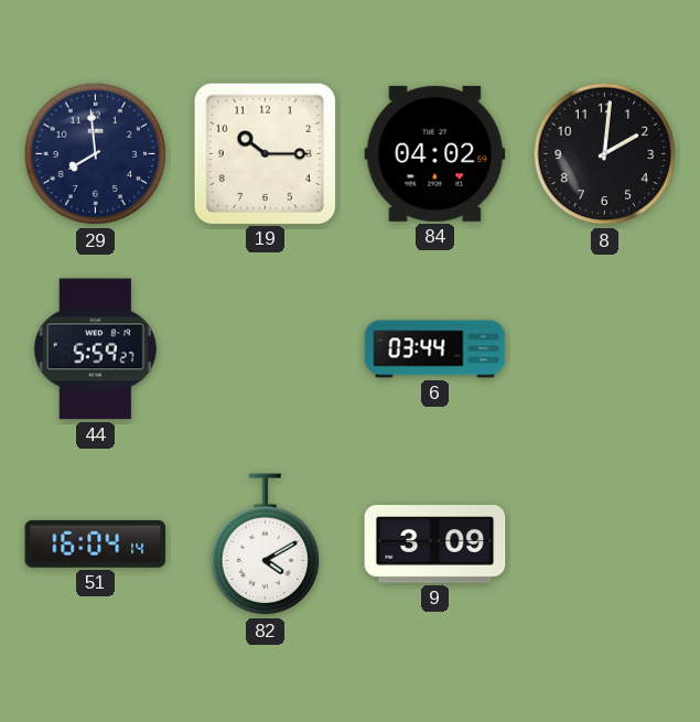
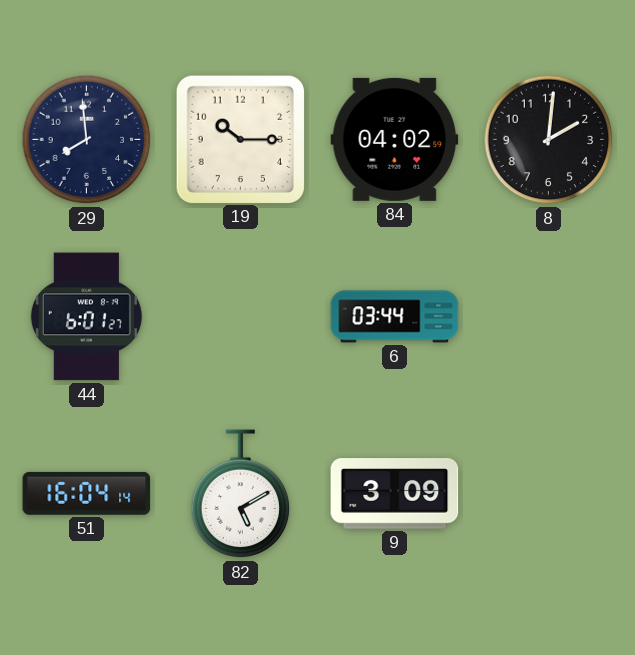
44: 5:59 -> 6:01 (86, 317)
82: 4:10 -> 5:10 (241, 494)
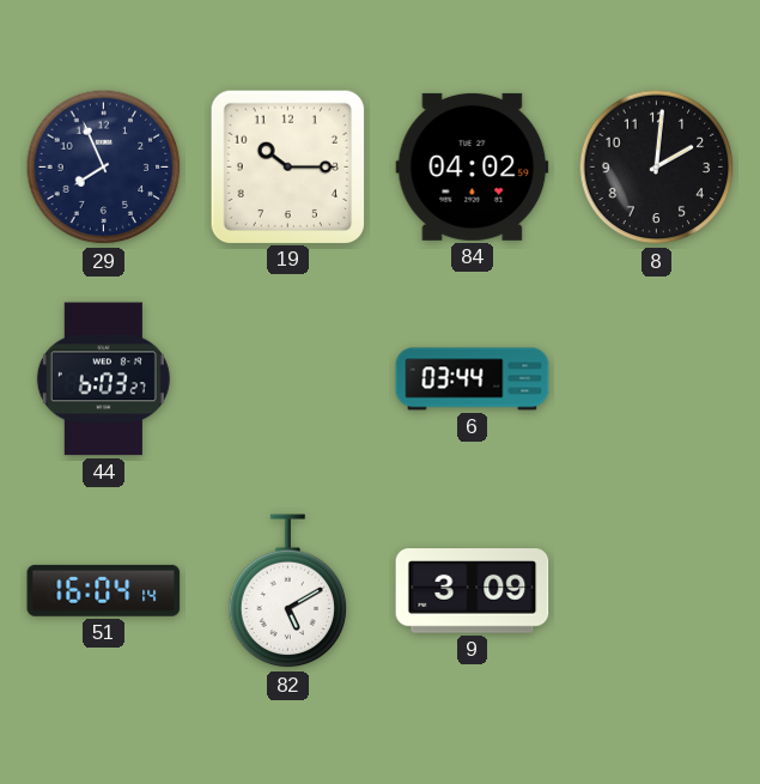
29: 7:59 -> 7:56 (104, 168)
44: 6:01 -> 6:03 (103, 379)
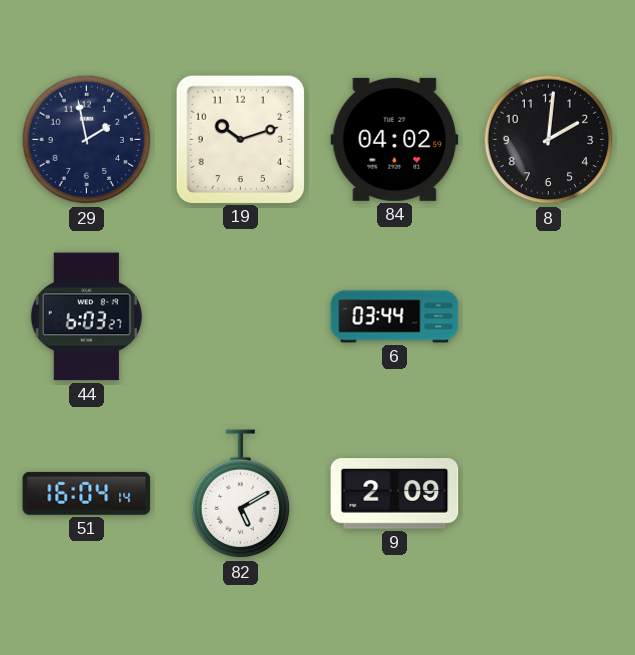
29: 7:56 -> 1:58 (87, 140)
19: 10:15 -> 10:12 (240, 139)
9: 3:09 -> 2:09 (395, 494)
